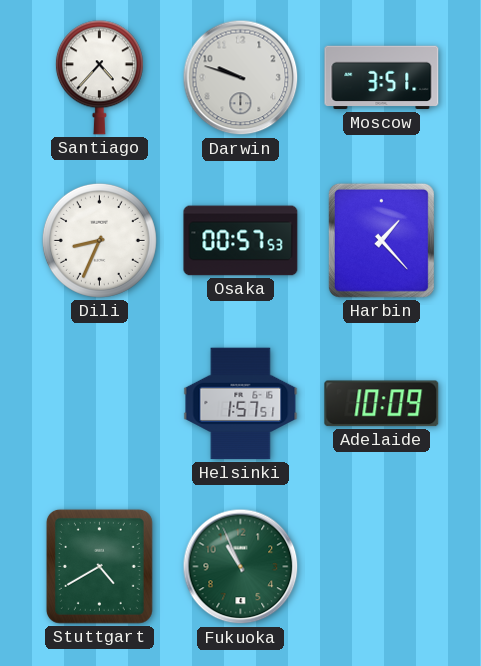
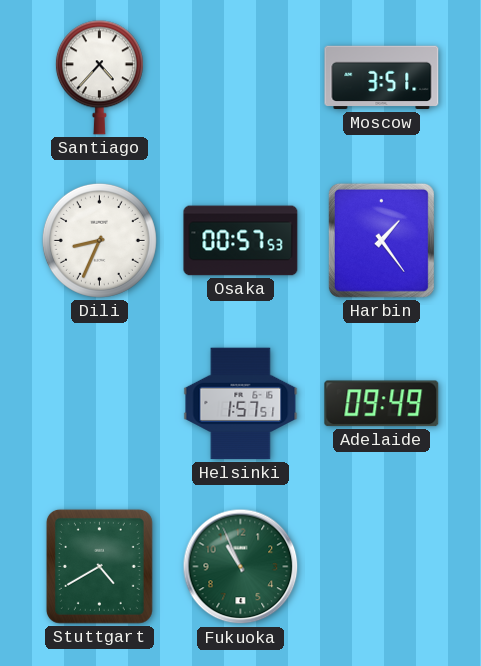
Darwin: 9:48 -> none (241, 78)
Harbin: 1:23 -> 1:24 (381, 240)
Adelaide: 10:09 -> 09:49 (382, 404)
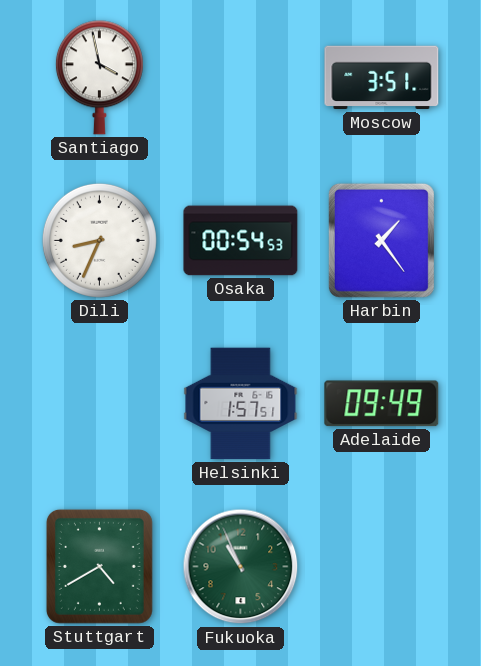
Santiago: 4:37 -> 3:58 (99, 78)
Osaka: 00:57 -> 00:54 (241, 241)
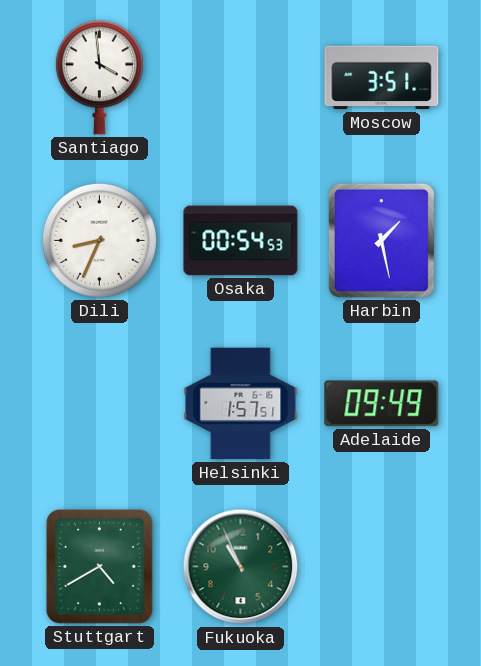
Santiago: 3:58 -> 3:59 (99, 78)
Harbin: 1:24 -> 1:28 (381, 240)
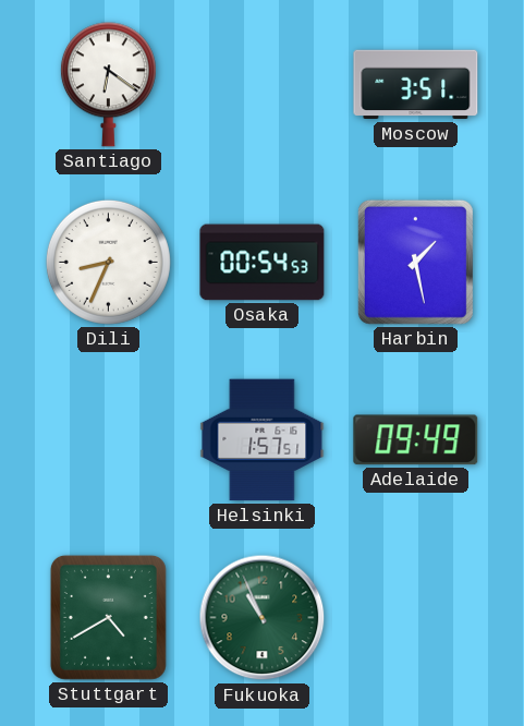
Santiago: 3:59 -> 6:21 (108, 85)
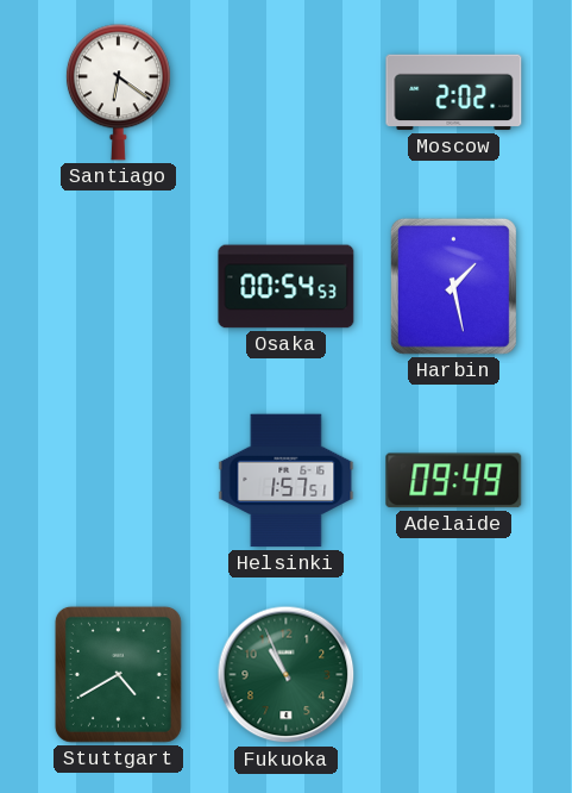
Moscow: 3:51 -> 2:02 (454, 93)
Dili: 8:34 -> none (108, 262)
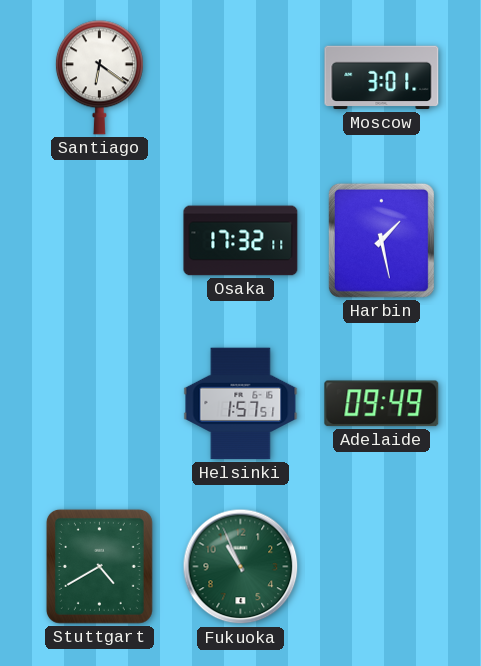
Moscow: 2:02 -> 3:01 (382, 78)
Osaka: 00:54 -> 17:32 (241, 241)
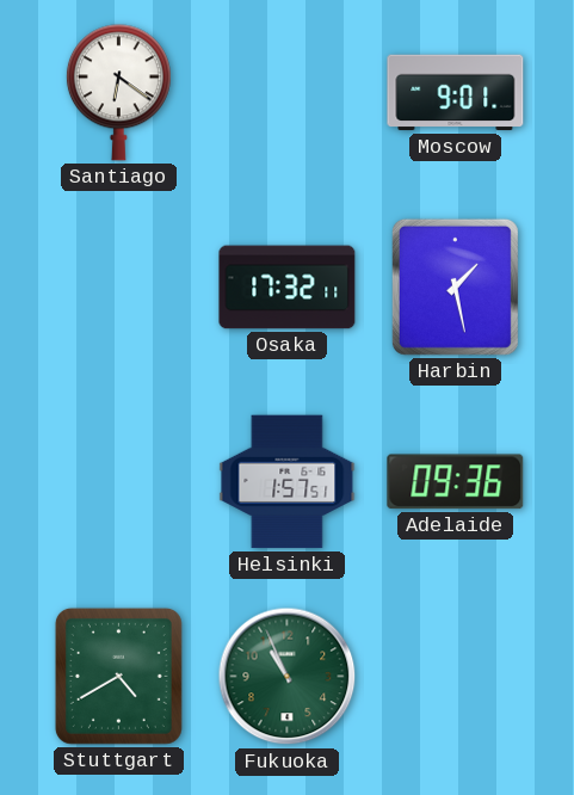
Moscow: 3:01 -> 9:01 (456, 93)
Adelaide: 09:49 -> 09:36 (456, 482)
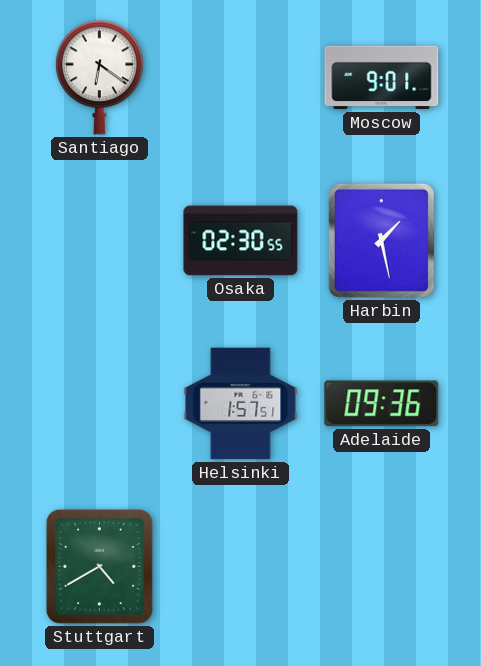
Osaka: 17:32 -> 02:30 (241, 241)
Fukuoka: 10:56 -> none (288, 677)
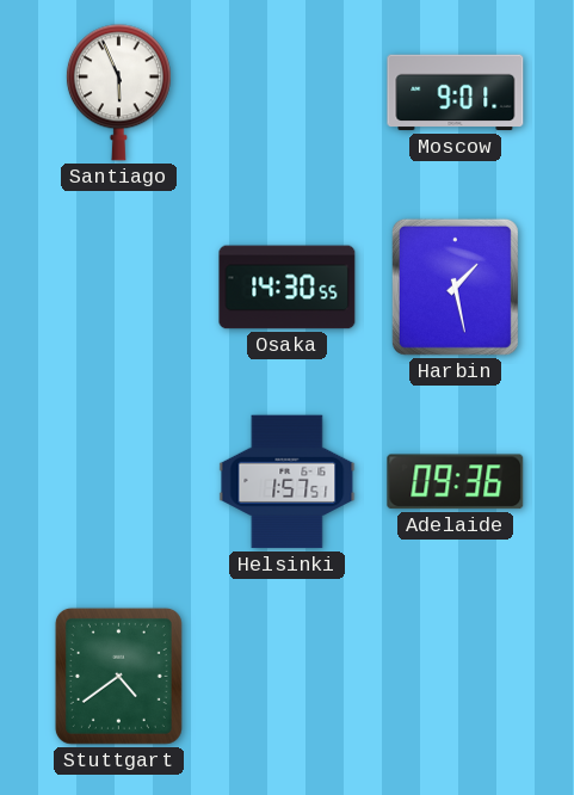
Santiago: 6:21 -> 5:56 (118, 93)
Osaka: 02:30 -> 14:30 (288, 288)
Stuttgart: 4:40 -> 4:39 (118, 676)
